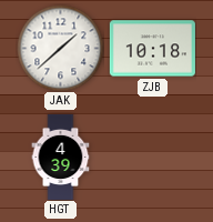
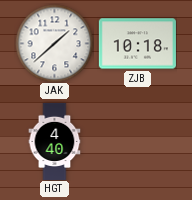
HGT: 4:39 -> 4:40 (55, 141)
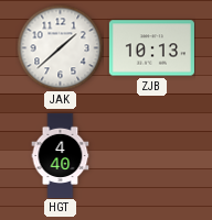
ZJB: 10:18 -> 10:13 (151, 48)
